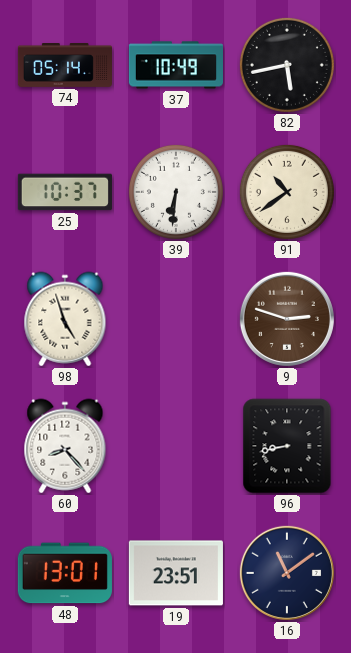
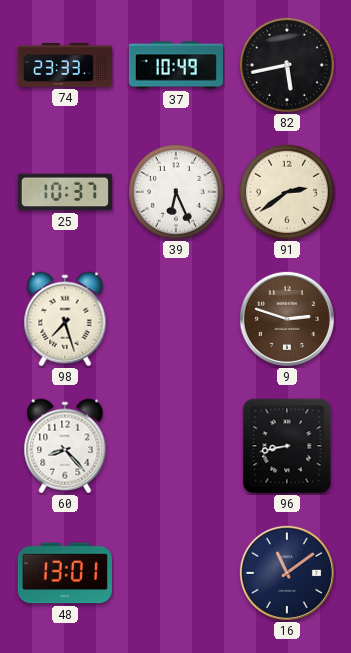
74: 05:14 -> 23:33 (64, 66)
39: 6:31 -> 6:26 (176, 192)
91: 10:39 -> 2:39 (287, 192)
98: 4:57 -> 7:27 (65, 319)
19: 23:51 -> none (176, 573)
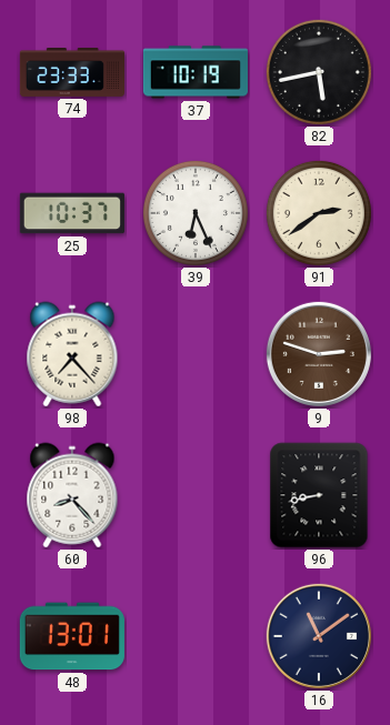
37: 10:49 -> 10:19 (194, 72)
98: 7:27 -> 7:23 (72, 354)
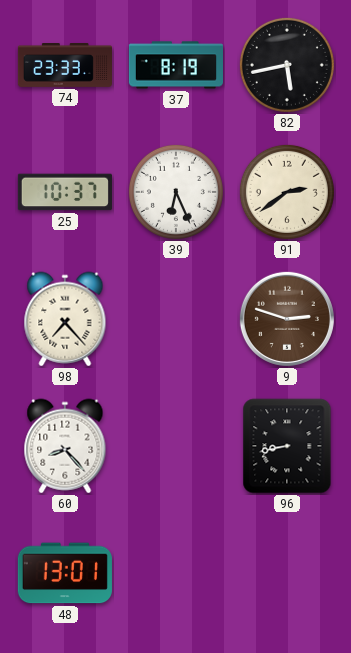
37: 10:19 -> 8:19 (175, 65)
16: 11:09 -> none (319, 636)
